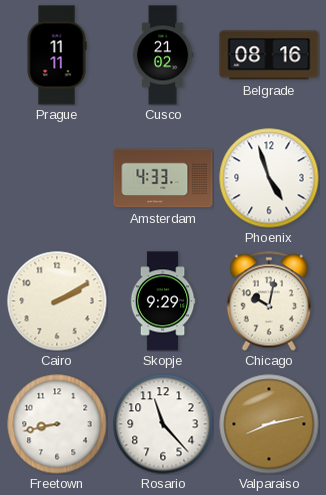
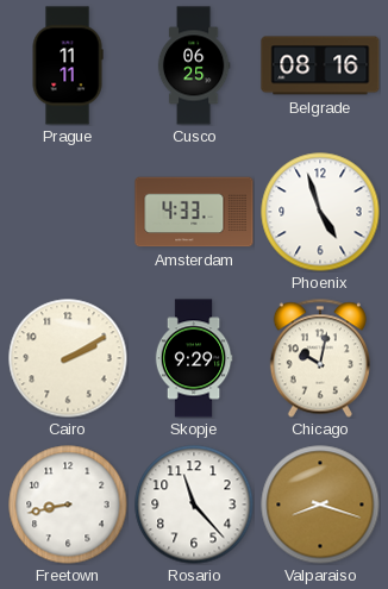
Cusco: 21:02 -> 06:25 (194, 65)
Valparaiso: 8:13 -> 8:18 (320, 505)
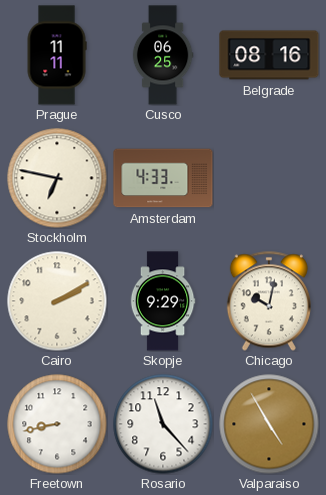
Stockholm: none -> 6:47 (57, 178)
Phoenix: 4:57 -> none (320, 212)
Valparaiso: 8:18 -> 4:55 (269, 424)
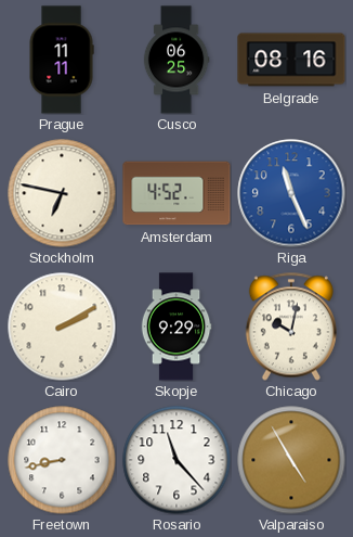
Amsterdam: 4:33 -> 4:52 (176, 193)
Riga: none -> 11:26 (291, 193)
